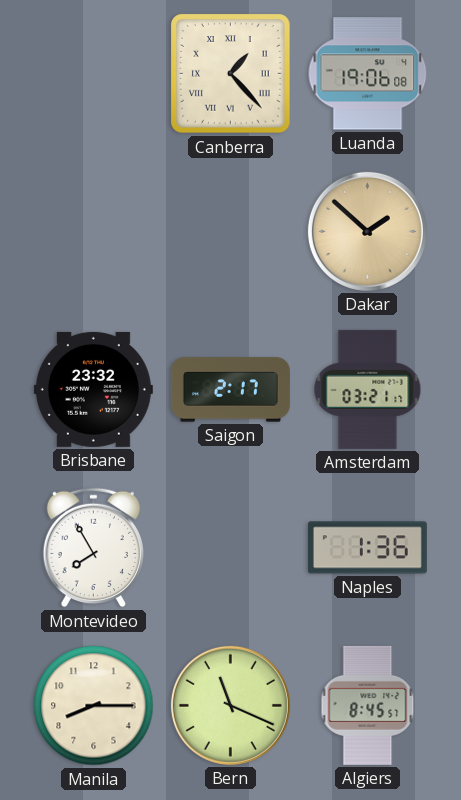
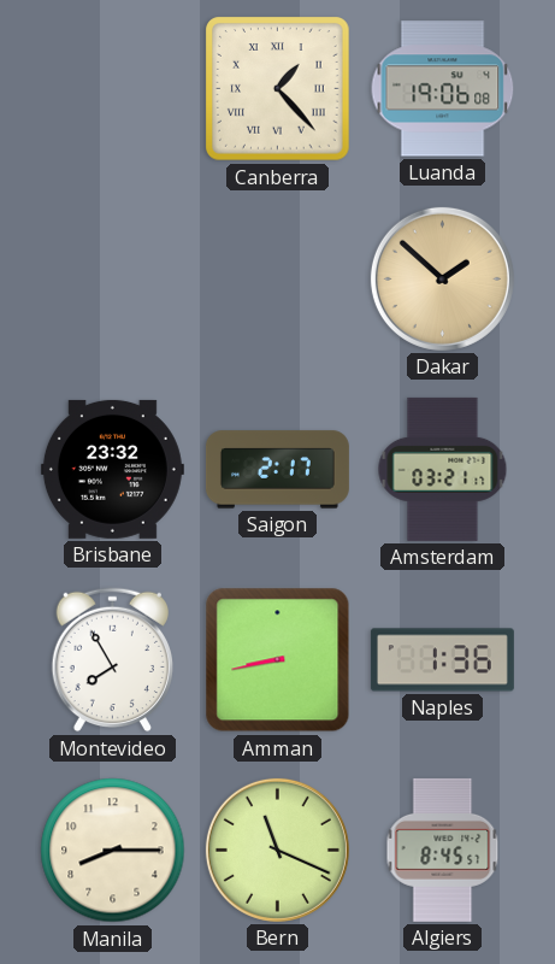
Amman: none -> 8:43 (278, 660)
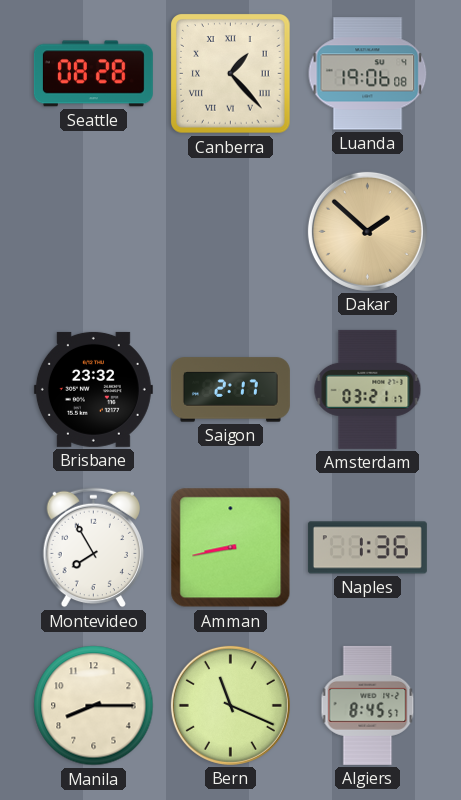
Seattle: none -> 08:28 (93, 74)
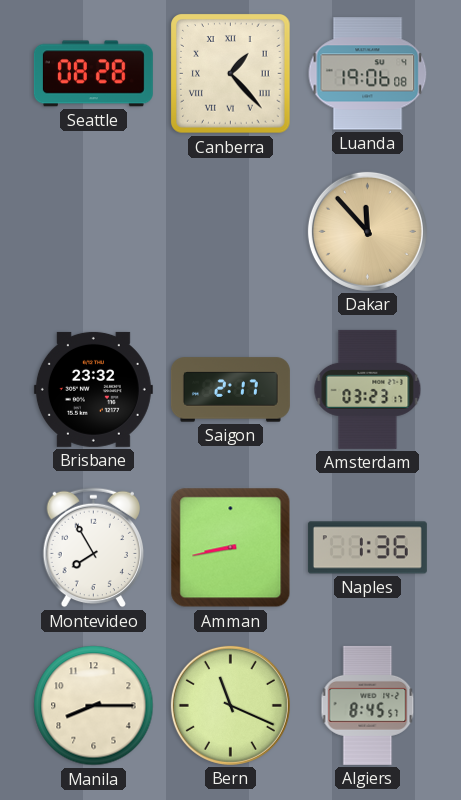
Dakar: 1:52 -> 11:53 (367, 231)
Amsterdam: 03:21 -> 03:23 (368, 389)
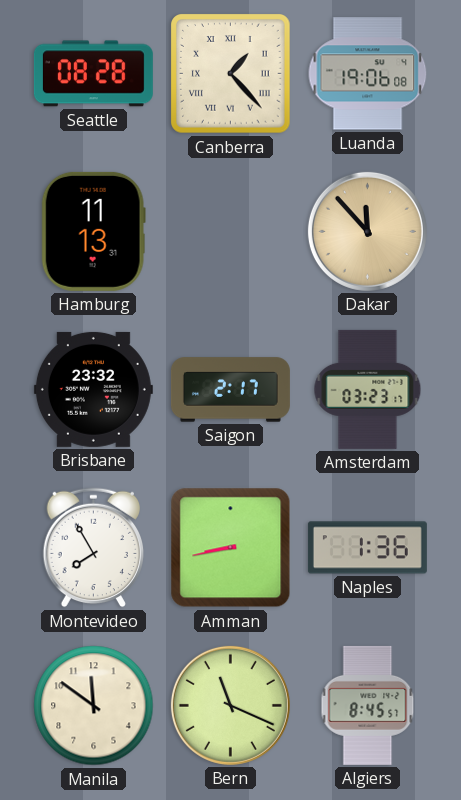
Hamburg: none -> 11:13 (93, 231)
Manila: 8:15 -> 11:51 (94, 706)
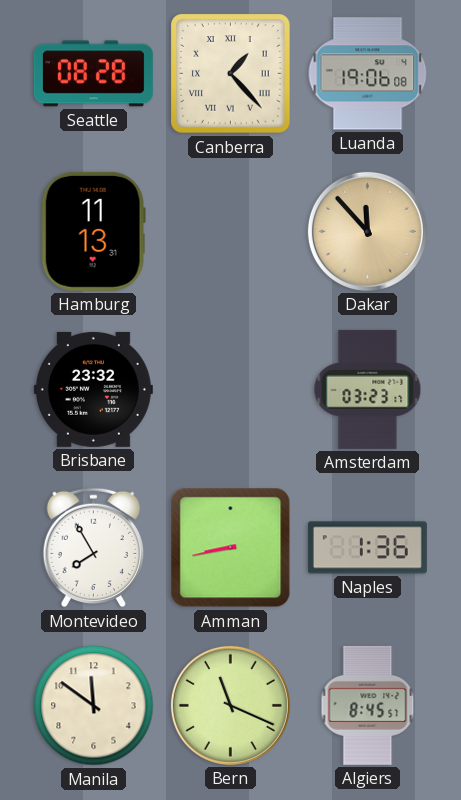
Saigon: 2:17 -> none (230, 390)
